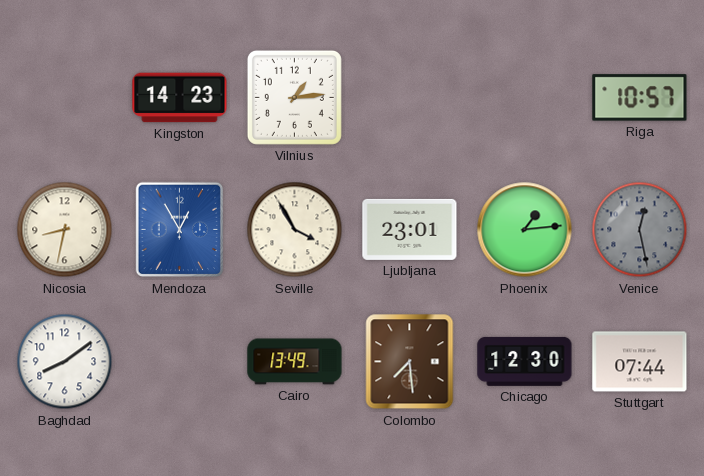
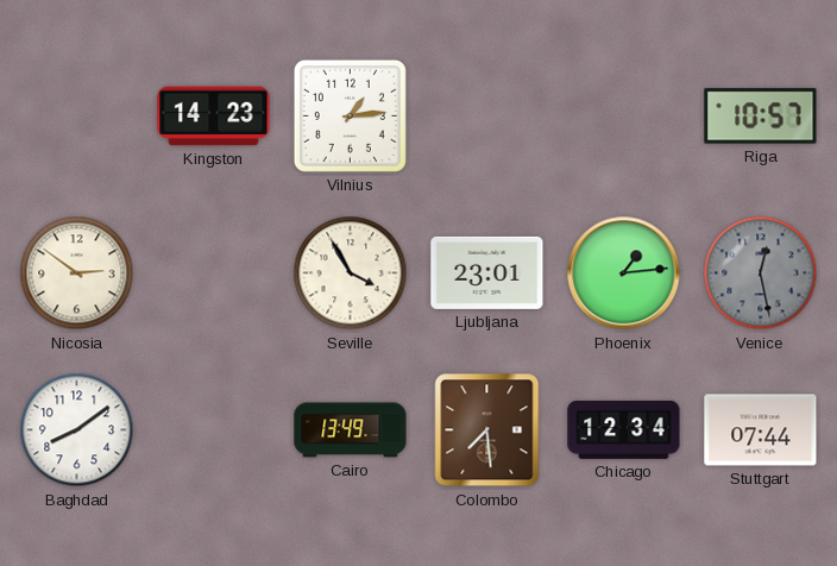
Nicosia: 8:32 -> 2:51 (77, 273)
Mendoza: 12:55 -> none (180, 230)
Chicago: 12:30 -> 12:34 (624, 429)
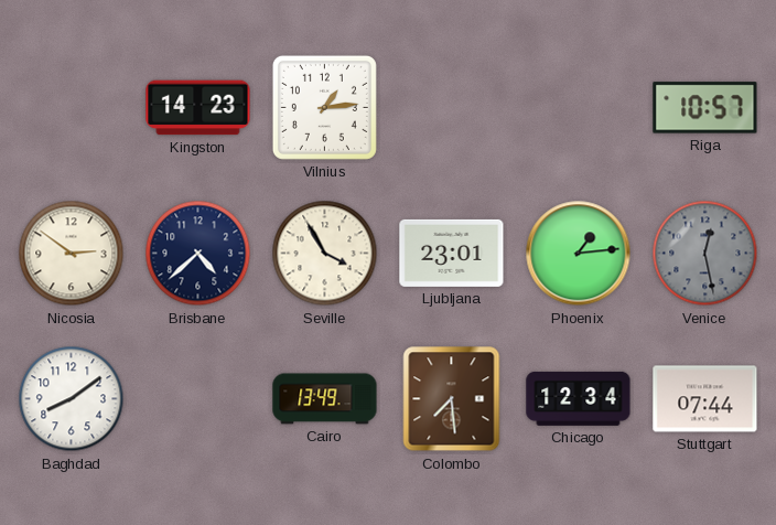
Brisbane: none -> 4:38 (198, 254)
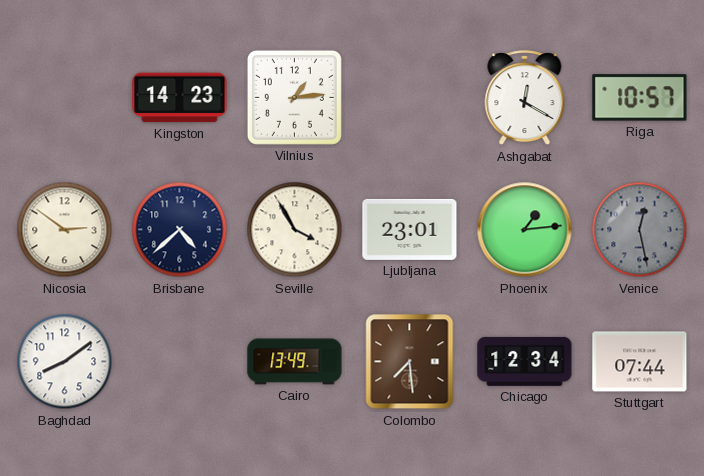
Ashgabat: none -> 12:20 (525, 98)
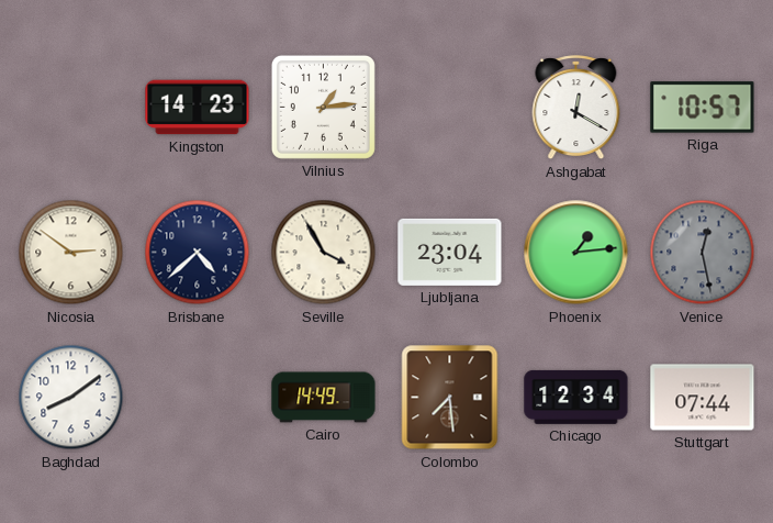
Ljubljana: 23:01 -> 23:04 (450, 252)
Cairo: 13:49 -> 14:49 (324, 398)
